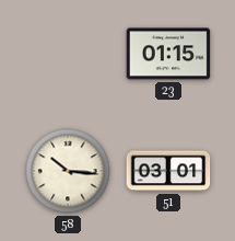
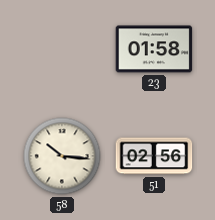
23: 01:15 -> 01:58 (154, 49)
51: 03:01 -> 02:56 (154, 156)
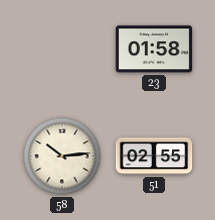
58: 10:16 -> 10:14 (62, 156)
51: 02:56 -> 02:55 (154, 156)
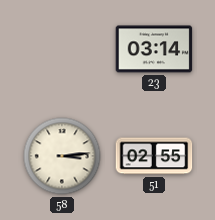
23: 01:58 -> 03:14 (154, 49)
58: 10:14 -> 3:14 (62, 156)
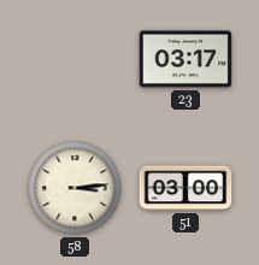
23: 03:14 -> 03:17 (186, 59)
51: 02:55 -> 03:00 (186, 188)
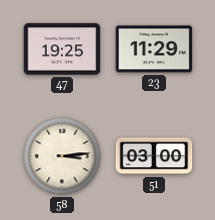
47: none -> 19:25 (62, 49)
23: 03:17 -> 11:29 (154, 49)
